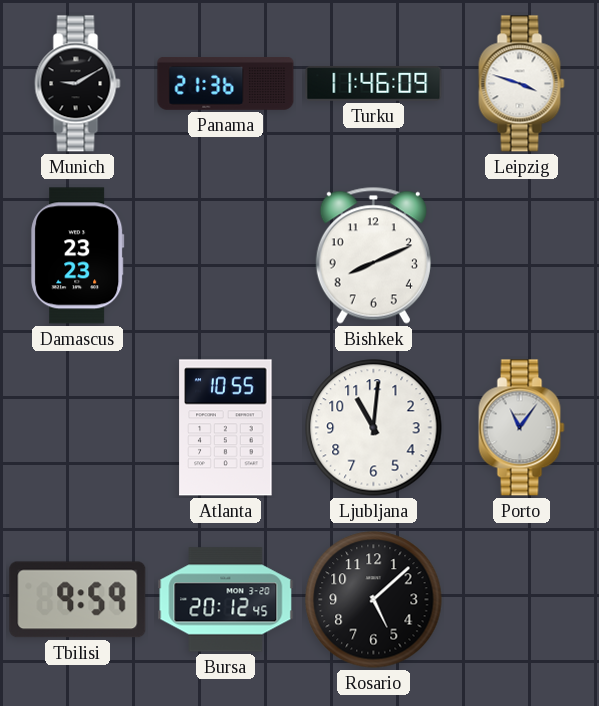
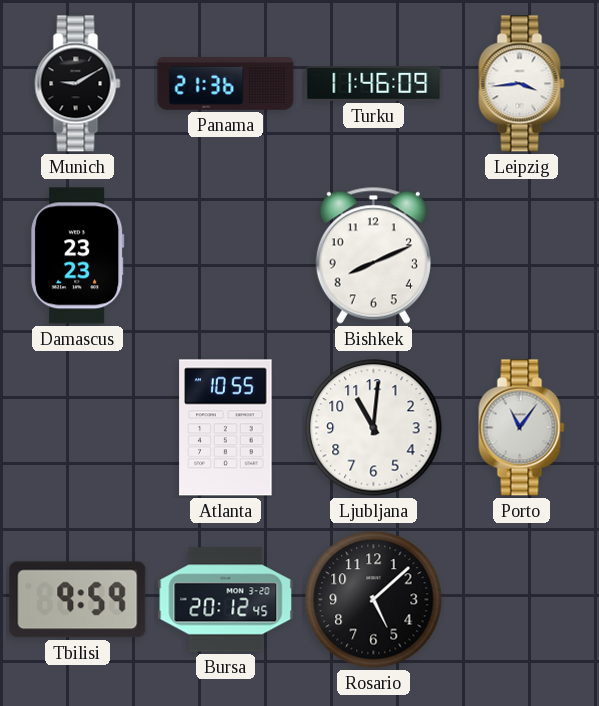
Leipzig: 3:48 -> 3:44 (522, 84)
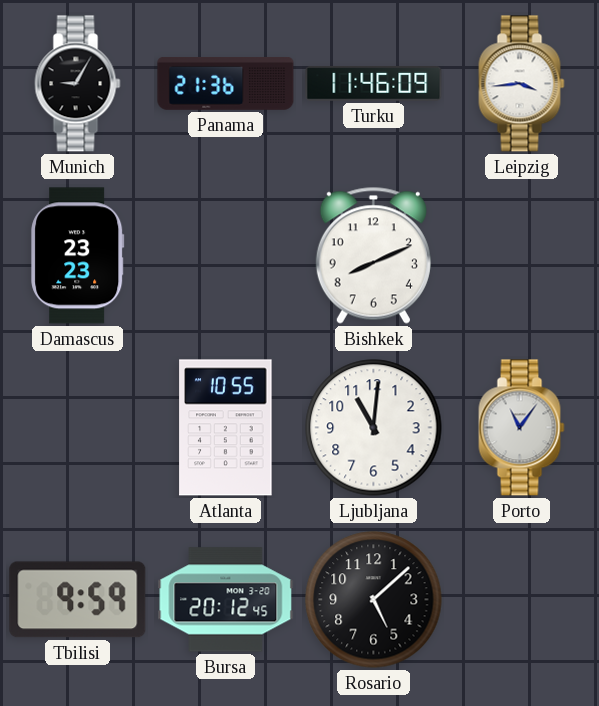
Munich: 9:10 -> 9:05 (78, 84)
